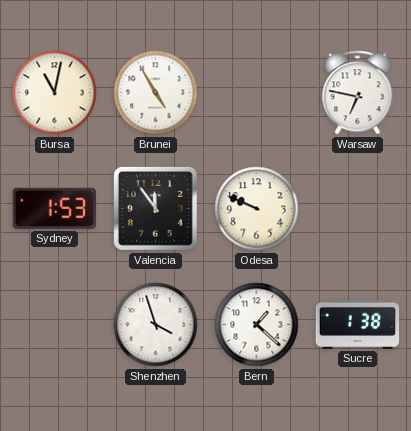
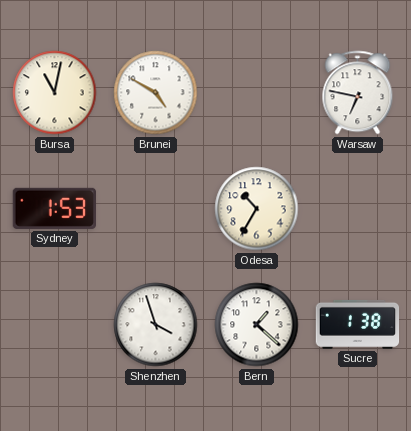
Brunei: 4:55 -> 4:50 (156, 93)
Valencia: 11:54 -> none (155, 208)
Odesa: 9:49 -> 10:35 (257, 209)
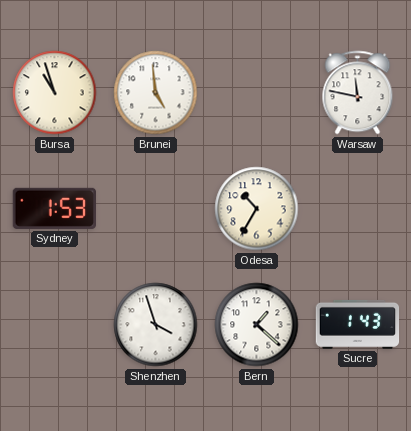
Bursa: 11:02 -> 10:57 (55, 93)
Brunei: 4:50 -> 4:59 (156, 93)
Warsaw: 6:47 -> 11:47 (358, 93)
Sucre: 1:38 -> 1:43 (358, 324)
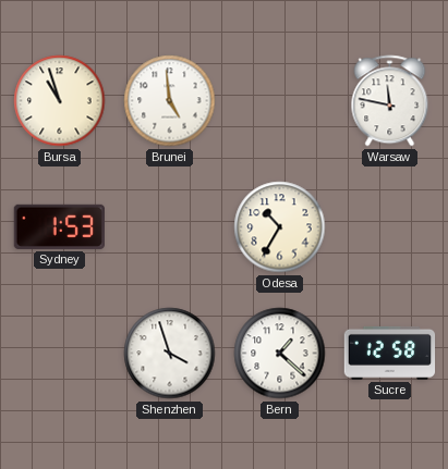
Sucre: 1:43 -> 12:58 (390, 353)
